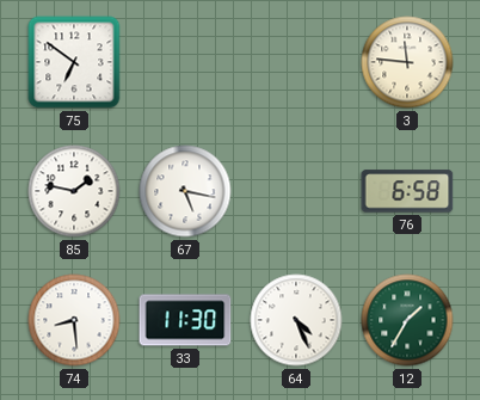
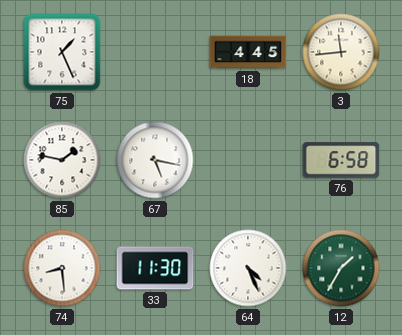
75: 6:51 -> 1:26 (62, 52)
18: none -> 4:45 (248, 52)
3: 11:46 -> 11:44 (341, 52)
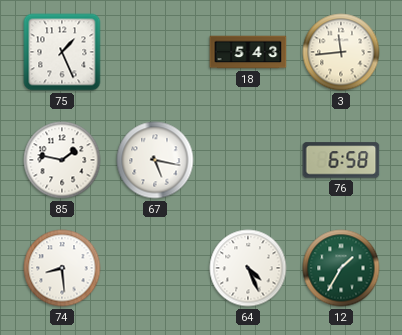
18: 4:45 -> 5:43 (248, 52)
33: 11:30 -> none (155, 268)
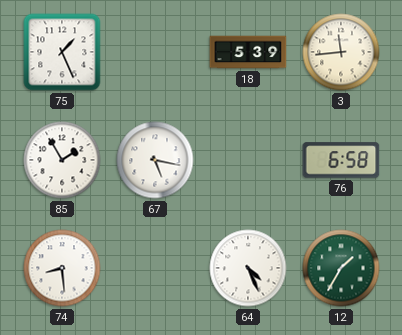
18: 5:43 -> 5:39 (248, 52)
85: 1:47 -> 1:55 (62, 160)
